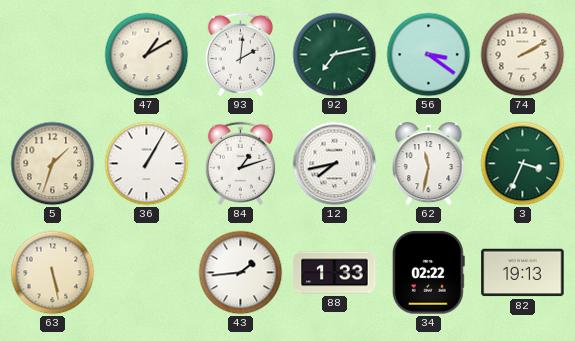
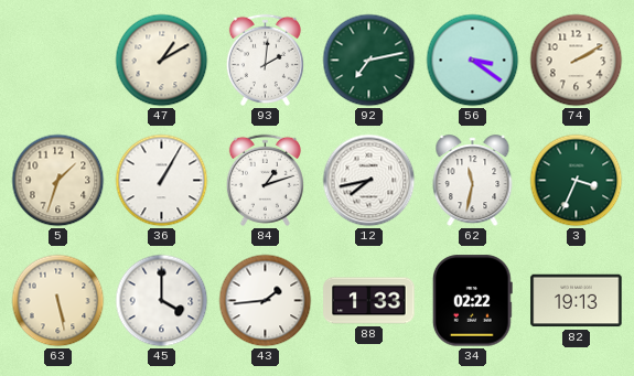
45: none -> 4:00 (162, 301)
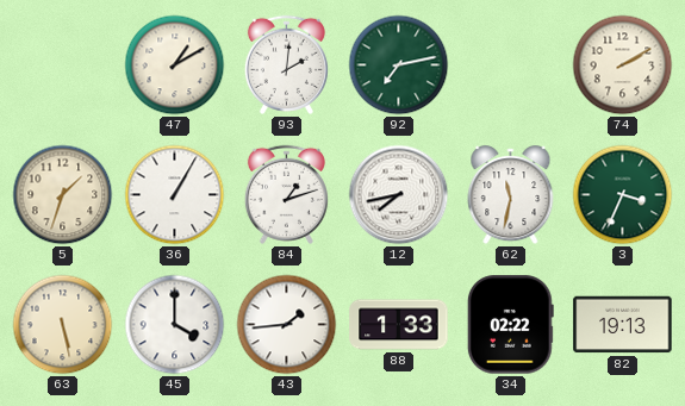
56: 3:21 -> none (473, 61)
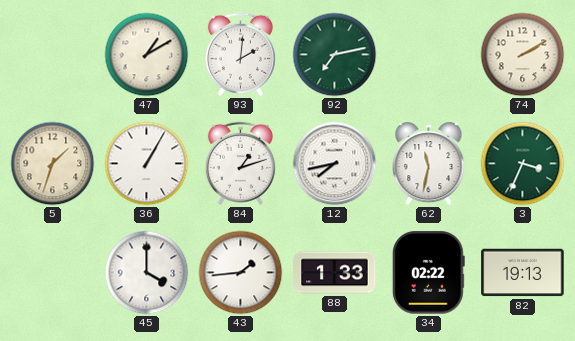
63: 5:28 -> none (63, 325)
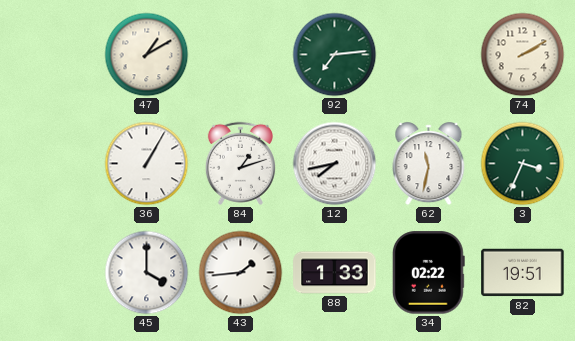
93: 2:01 -> none (240, 54)
92: 7:13 -> 7:14 (335, 55)
5: 1:33 -> none (53, 164)
82: 19:13 -> 19:51 (523, 273)
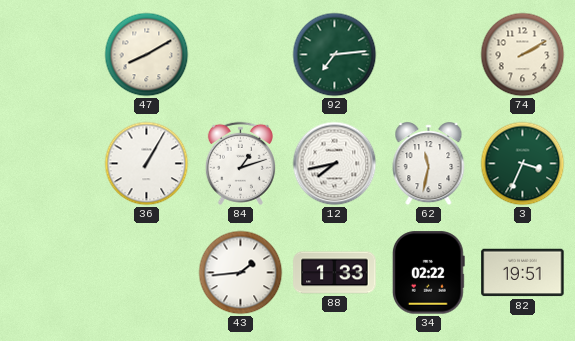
47: 1:10 -> 8:10 (147, 55)
45: 4:00 -> none (147, 273)
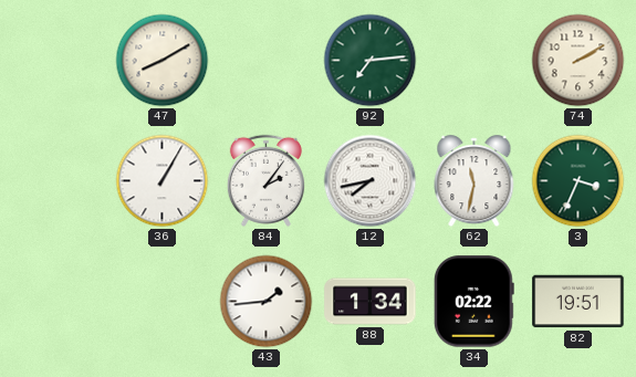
84: 1:12 -> 2:06 (265, 180)
88: 1:33 -> 1:34 (371, 302)
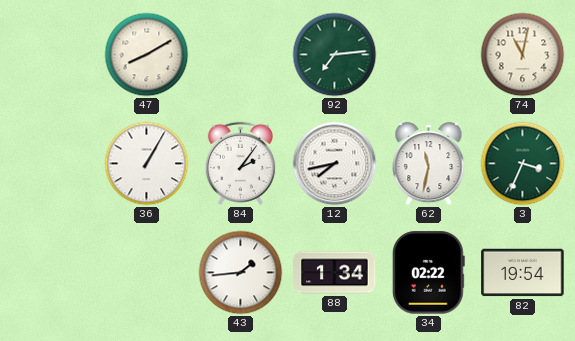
74: 2:10 -> 11:02 (523, 55)
82: 19:51 -> 19:54 (523, 273)
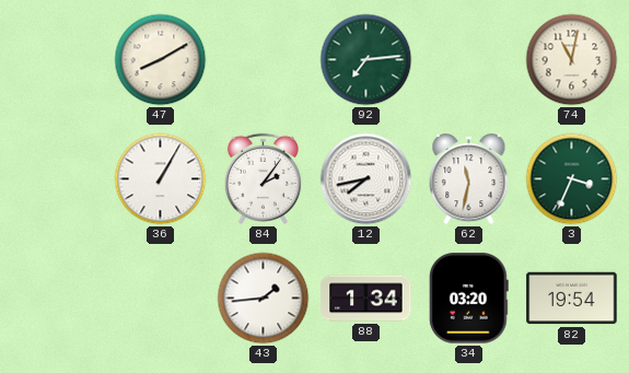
34: 02:22 -> 03:20 (468, 299)
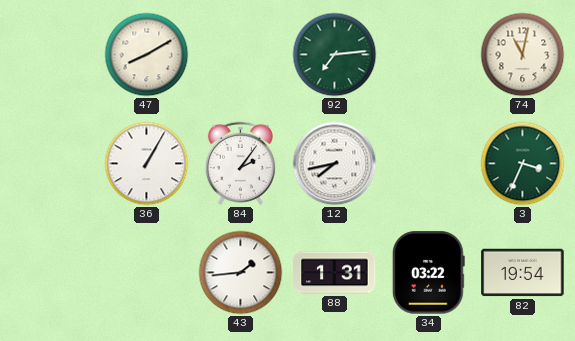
62: 11:32 -> none (469, 179)
88: 1:34 -> 1:31 (335, 273)
34: 03:20 -> 03:22 (428, 273)
